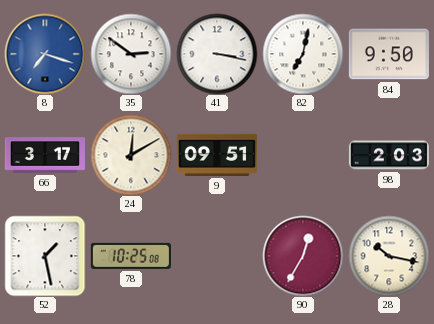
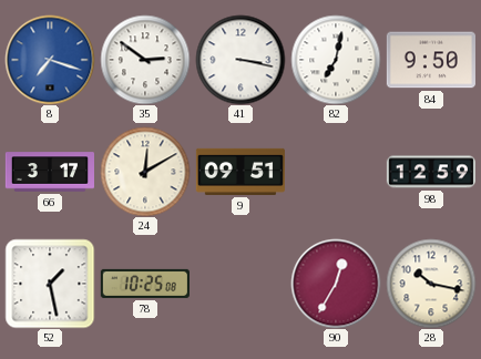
98: 2:03 -> 12:59 (430, 172)
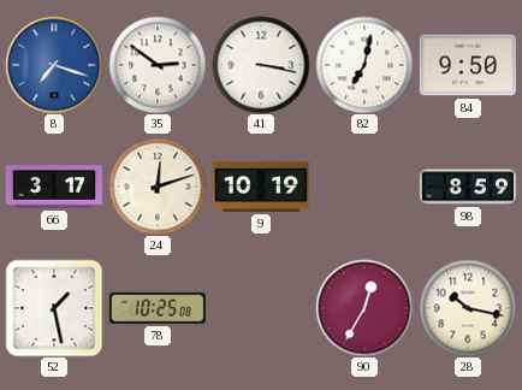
24: 12:10 -> 12:12 (158, 187)
9: 09:51 -> 10:19 (261, 187)
98: 12:59 -> 8:59 (467, 187)
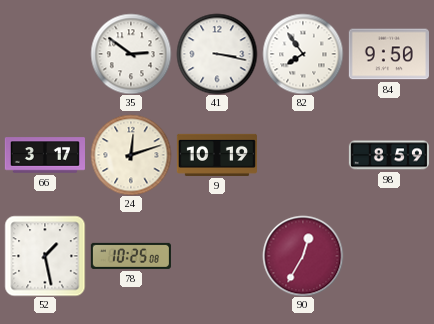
8: 7:18 -> none (54, 65)
82: 7:02 -> 7:54 (303, 54)
28: 10:17 -> none (468, 308)
